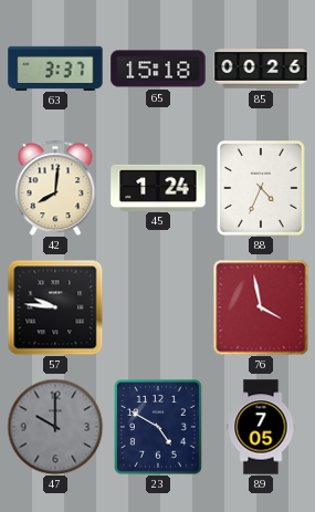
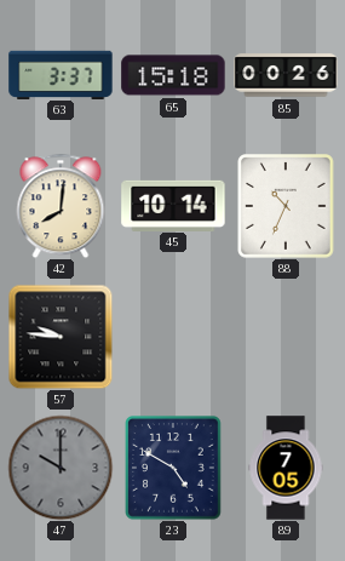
45: 1:24 -> 10:14 (173, 205)
88: 4:34 -> 10:34 (287, 207)
76: 3:58 -> none (261, 307)
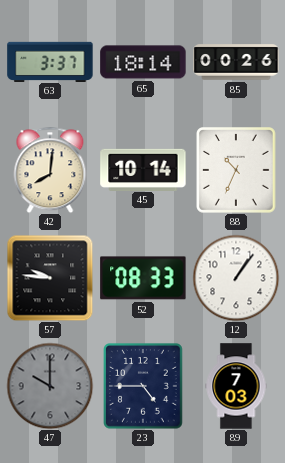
65: 15:18 -> 18:14 (143, 62)
52: none -> 08:33 (143, 278)
12: none -> 1:06 (236, 278)
23: 4:50 -> 4:45 (144, 387)
89: 7:05 -> 7:03 (236, 386)
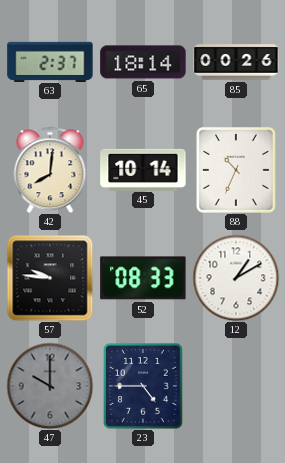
63: 3:37 -> 2:37 (50, 61)
12: 1:06 -> 1:10 (236, 278)
89: 7:03 -> none (236, 386)
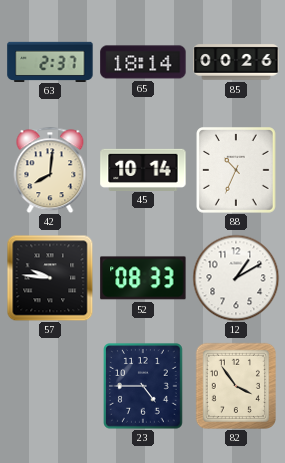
47: 10:00 -> none (50, 386)
82: none -> 3:54 (235, 385)
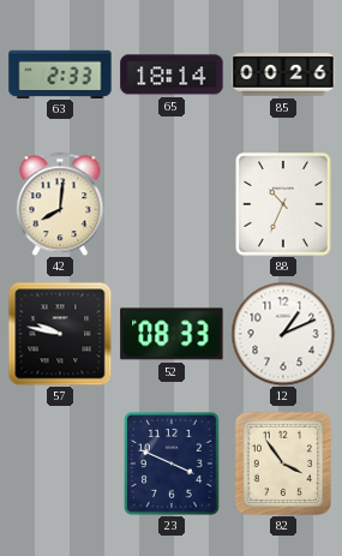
63: 2:37 -> 2:33 (60, 73)
45: 10:14 -> none (143, 169)
57: 9:46 -> 9:47 (60, 334)
12: 1:10 -> 1:11 (283, 334)
23: 4:45 -> 3:49 (173, 465)
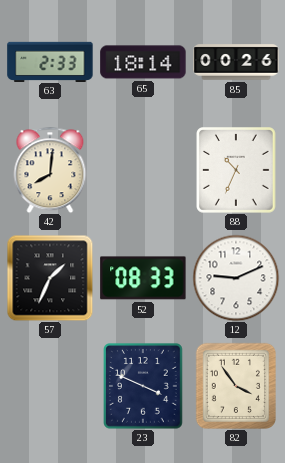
57: 9:47 -> 1:34 (50, 278)
12: 1:11 -> 9:11 (236, 278)
